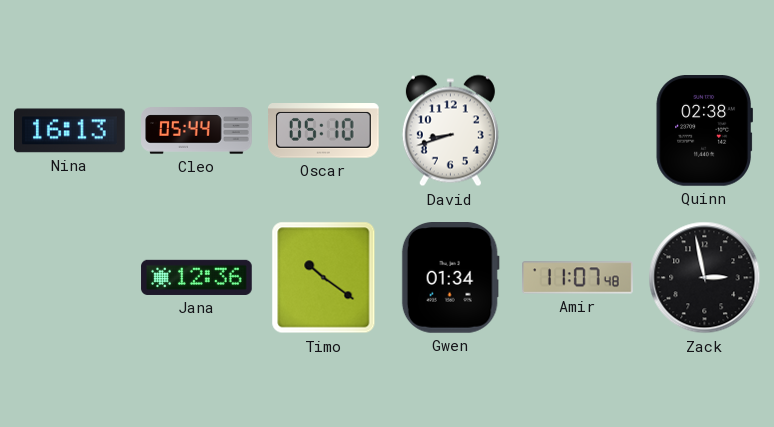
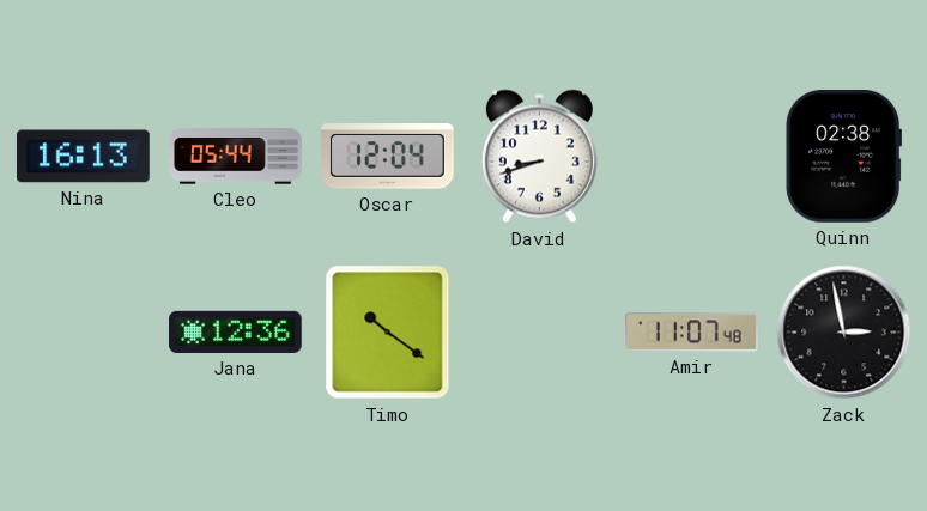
Oscar: 05:10 -> 12:04 (388, 157)
Gwen: 01:34 -> none (450, 278)
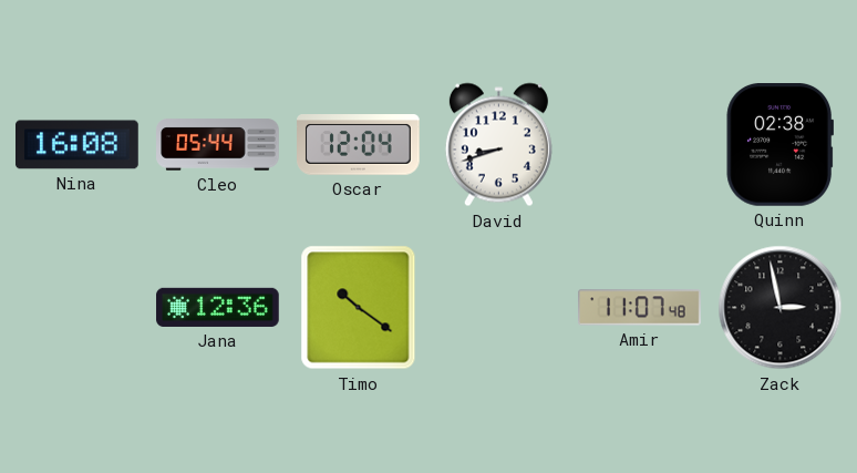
Nina: 16:13 -> 16:08 (78, 145)
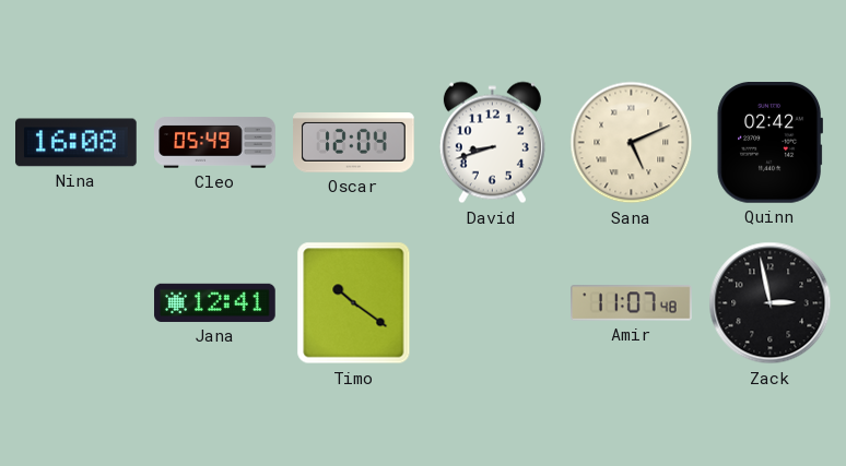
Cleo: 05:44 -> 05:49 (215, 143)
Sana: none -> 5:11 (632, 143)
Quinn: 02:38 -> 02:42 (769, 143)
Jana: 12:36 -> 12:41 (215, 302)
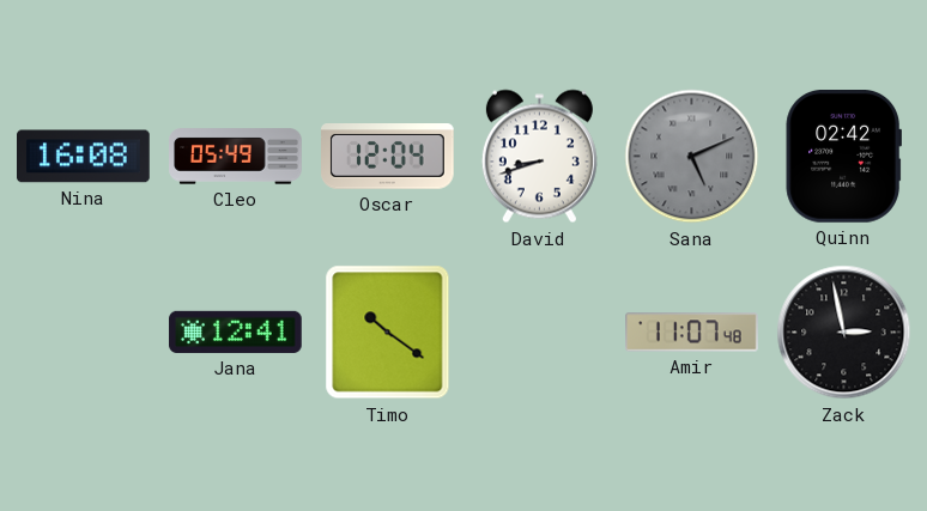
Sana dial: cream -> grey (692, 157)
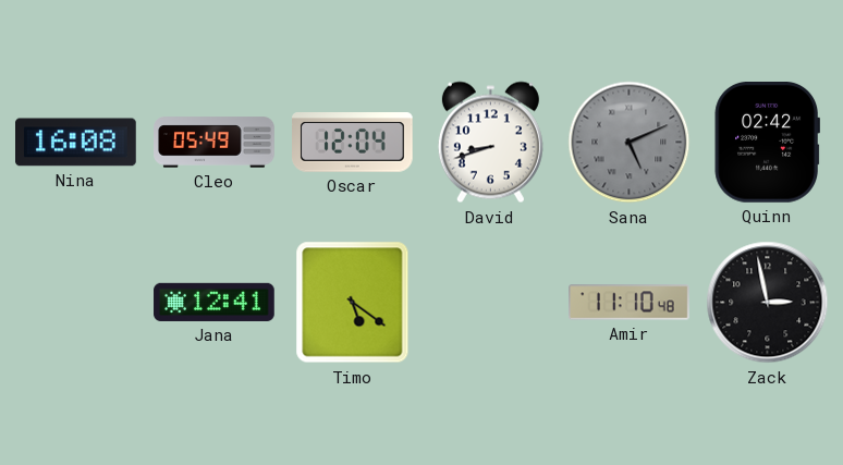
Timo: 10:21 -> 5:21 (353, 303)
Amir: 11:07 -> 11:10 (630, 303)
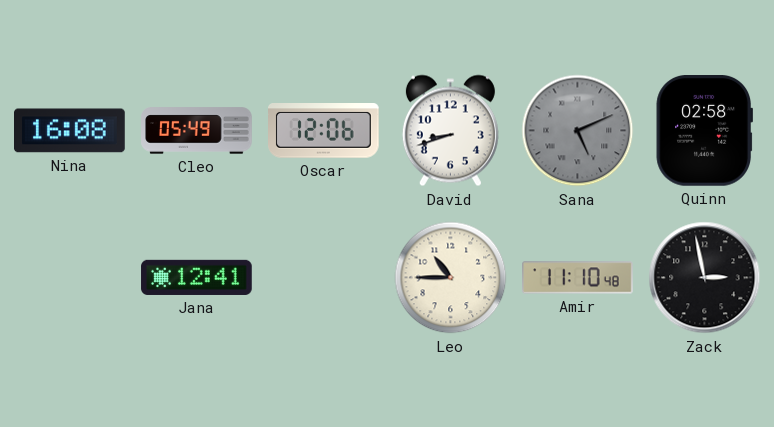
Oscar: 12:04 -> 12:06 (324, 131)
Quinn: 02:42 -> 02:58 (704, 131)
Timo: 5:21 -> none (353, 303)
Leo: none -> 10:45 (451, 278)
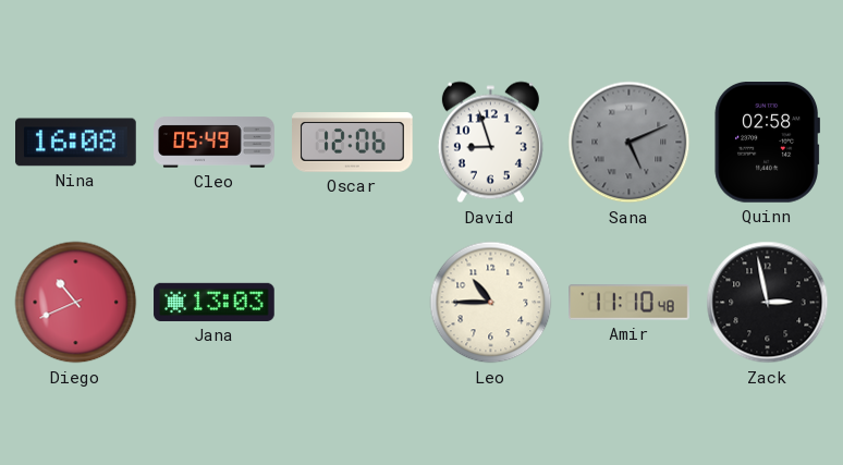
David: 8:42 -> 8:57 (490, 143)
Diego: none -> 10:41 (76, 303)
Jana: 12:41 -> 13:03 (215, 302)
